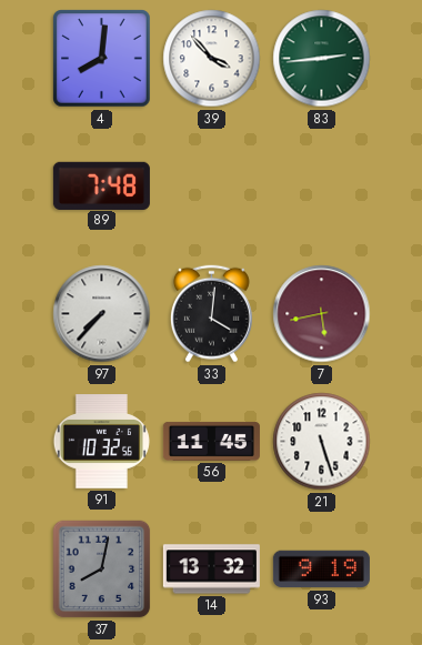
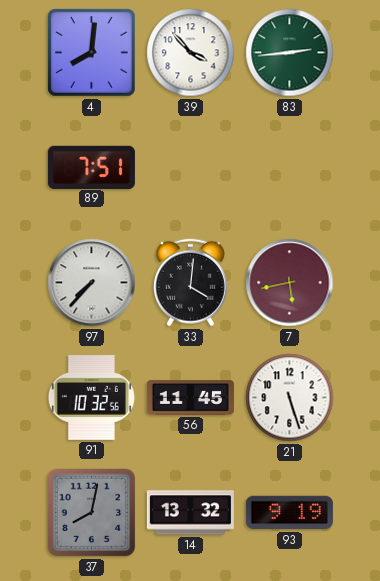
89: 7:48 -> 7:51 (91, 167)
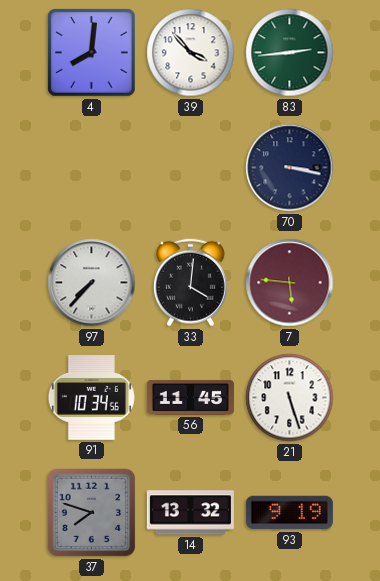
89: 7:51 -> none (91, 167)
70: none -> 3:17 (290, 168)
7: 5:43 -> 5:46 (290, 283)
91: 10:32 -> 10:34 (91, 398)
37: 8:02 -> 7:48 (92, 513)
